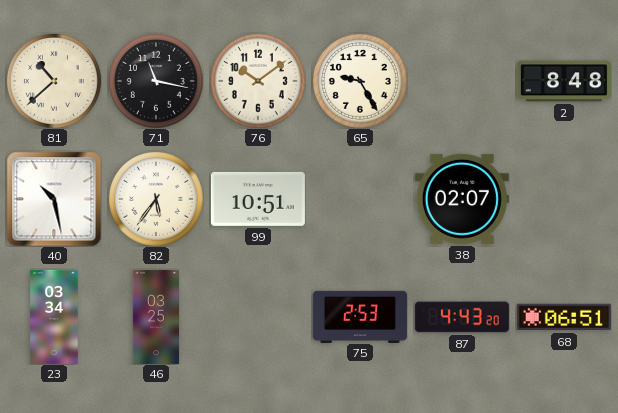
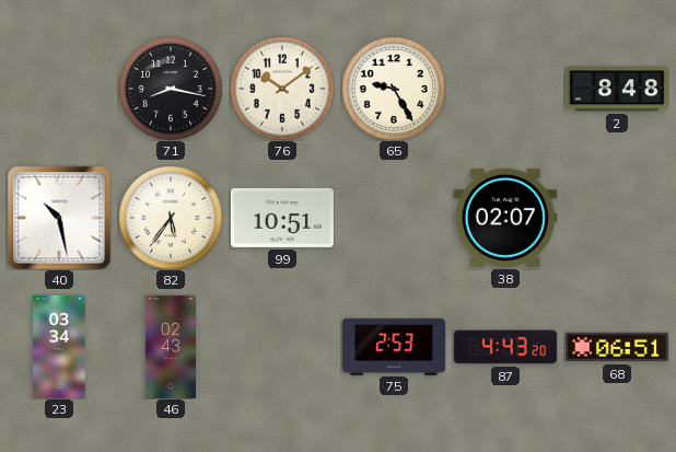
81: 10:38 -> none (54, 81)
71: 11:17 -> 8:17 (171, 89)
46: 03:25 -> 02:43 (170, 347)
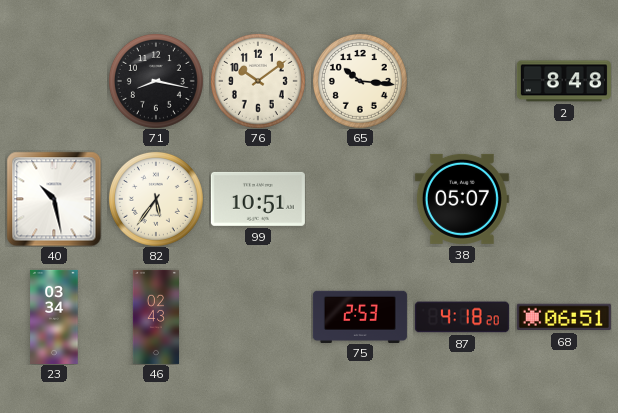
65: 9:25 -> 10:16 (360, 81)
38: 02:07 -> 05:07 (462, 199)
87: 4:43 -> 4:18 (462, 317)
